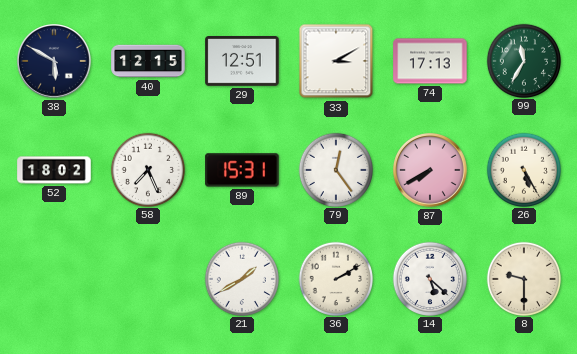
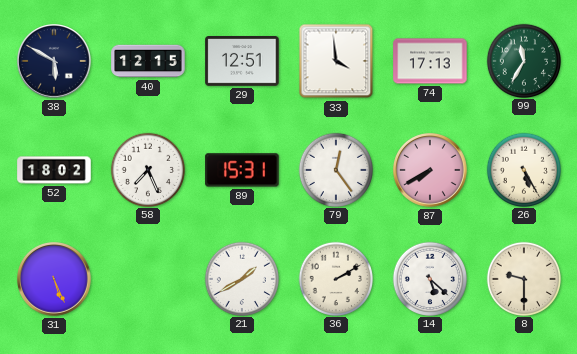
33: 3:10 -> 3:59 (336, 61)
31: none -> 5:26 (55, 280)
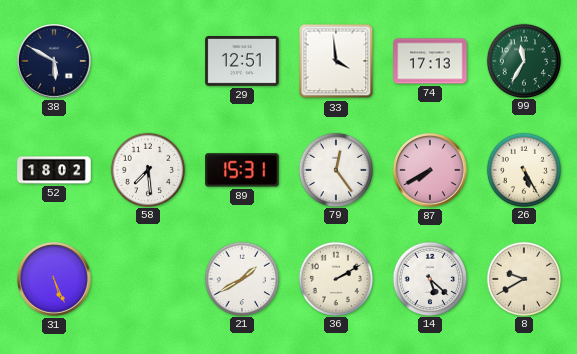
40: 12:15 -> none (148, 61)
58: 7:26 -> 7:29 (147, 169)
8: 9:30 -> 9:40 (523, 278)
